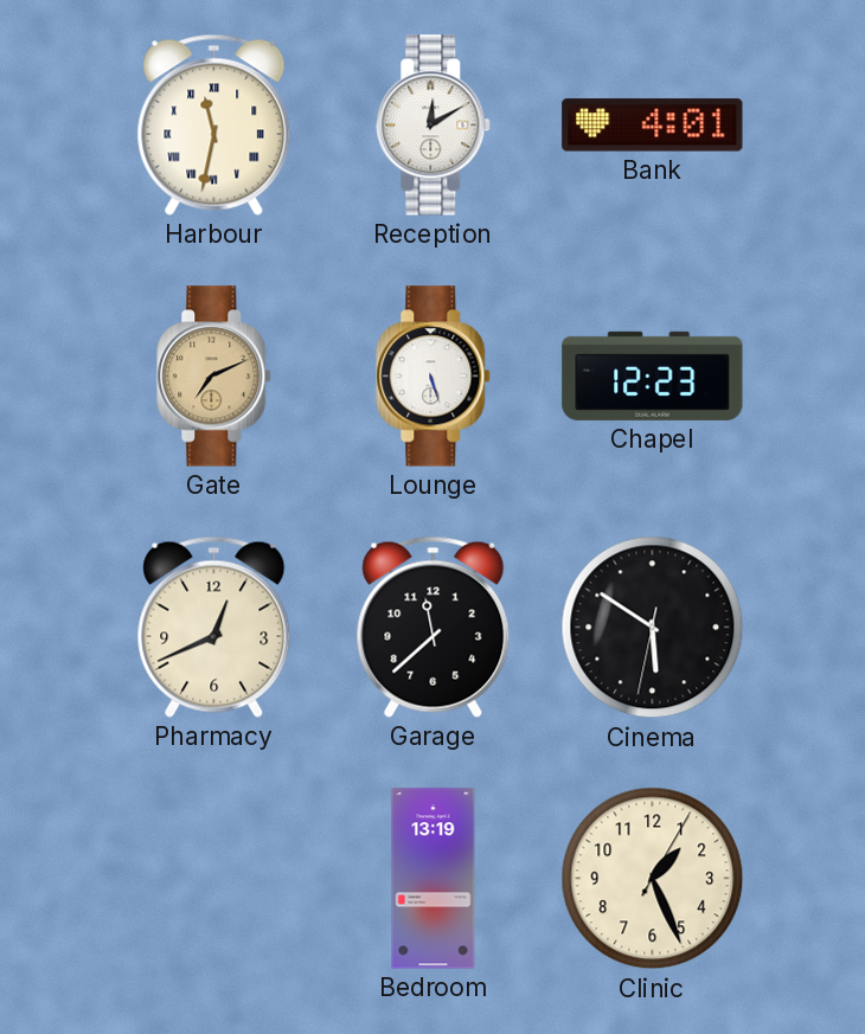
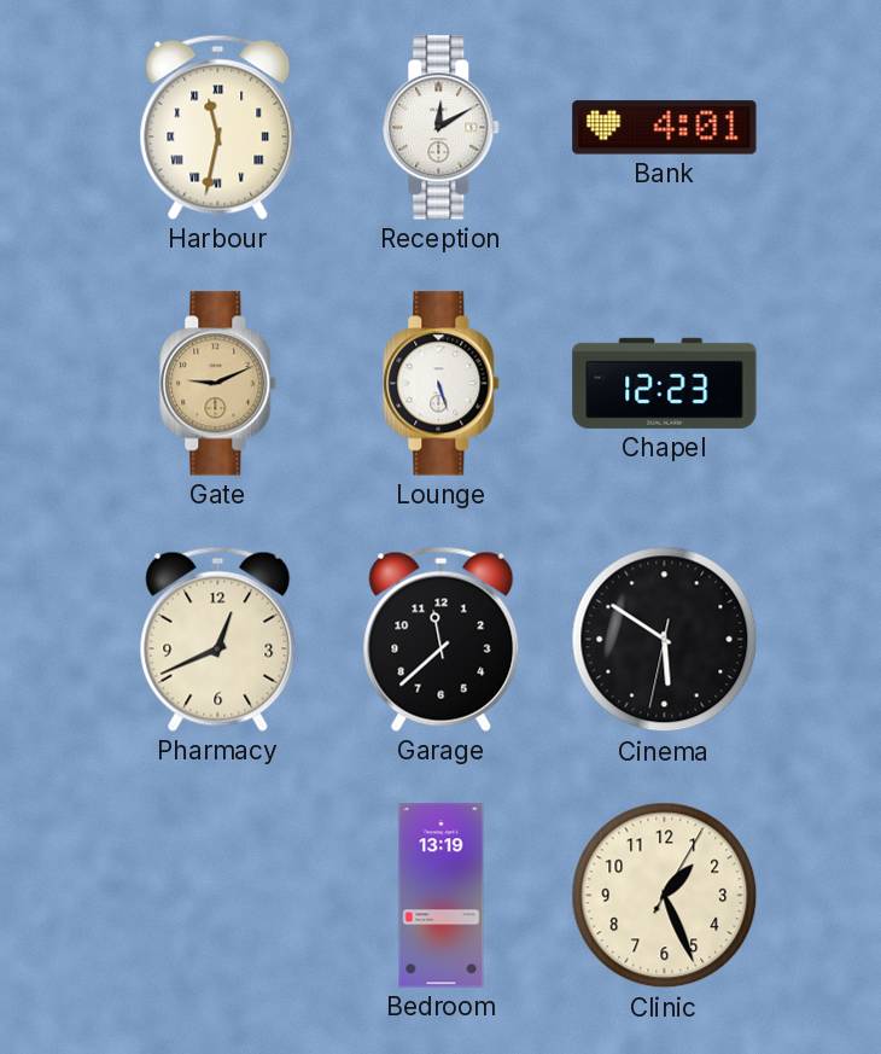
Gate: 7:11 -> 9:11 (218, 384)
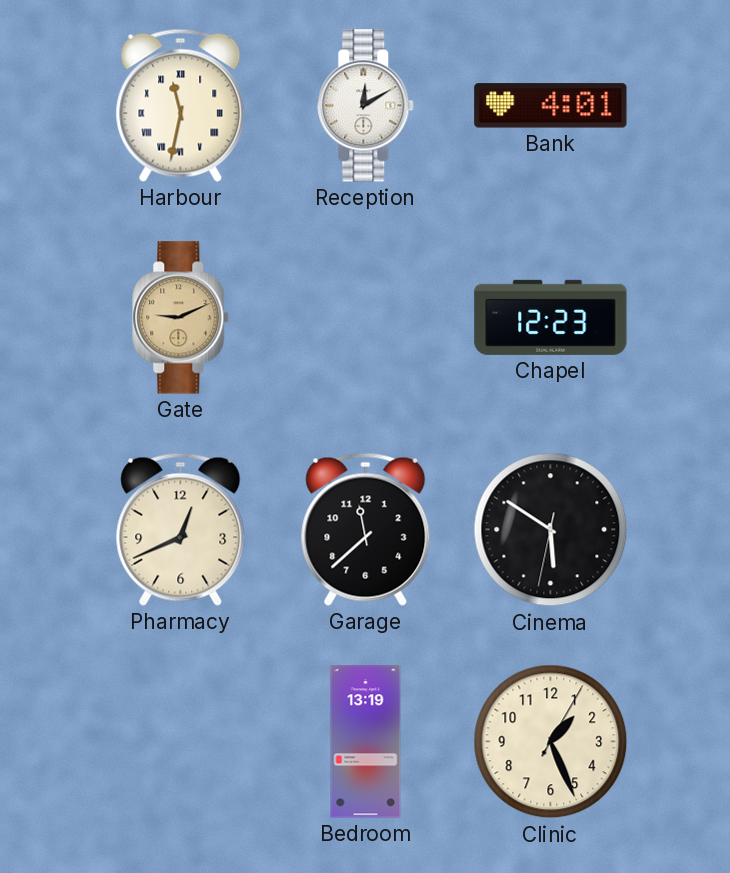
Lounge: 5:27 -> none (442, 384)
